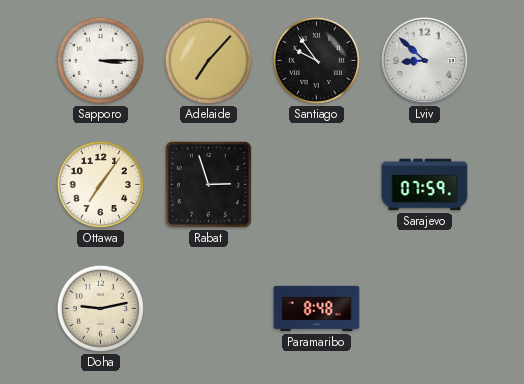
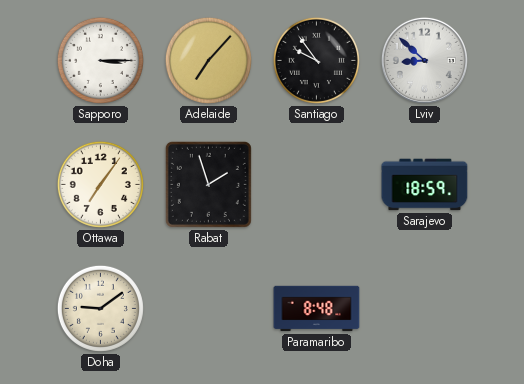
Rabat: 2:57 -> 1:57 (208, 184)
Sarajevo: 07:59 -> 18:59 (425, 185)
Doha: 9:13 -> 9:09 (100, 308)
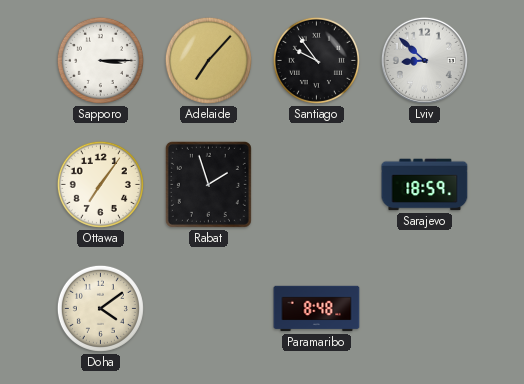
Doha: 9:09 -> 4:09 (100, 308)
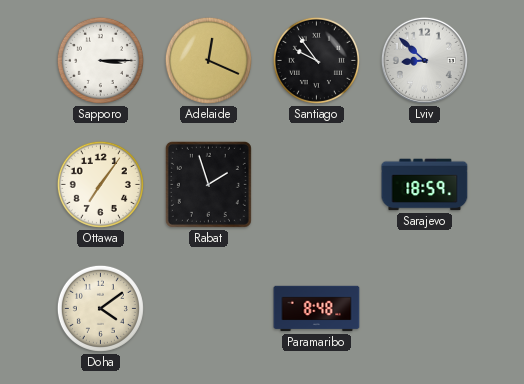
Adelaide: 7:07 -> 12:19 (208, 60)
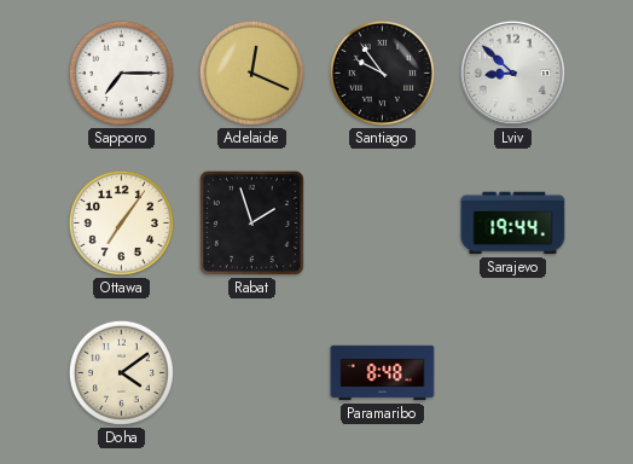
Sapporo: 3:15 -> 7:15 (121, 72)
Sarajevo: 18:59 -> 19:44 (513, 224)
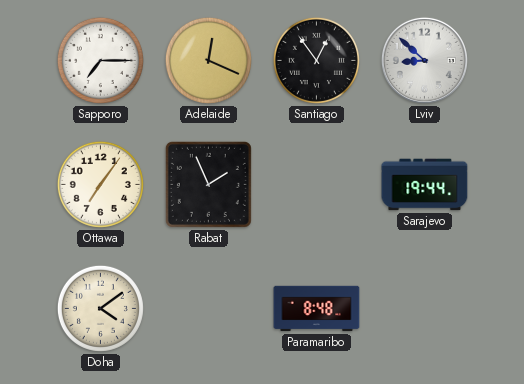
Santiago: 9:54 -> 12:54 (316, 60)
Rabat: 1:57 -> 1:56 (208, 184)
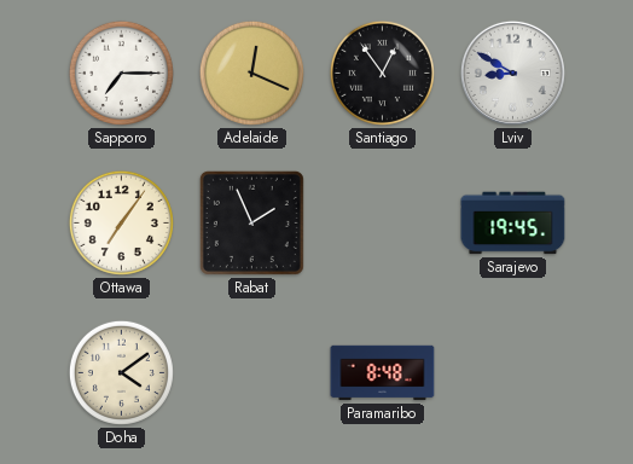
Lviv: 8:52 -> 8:50 (512, 72)
Sarajevo: 19:44 -> 19:45 (513, 224)
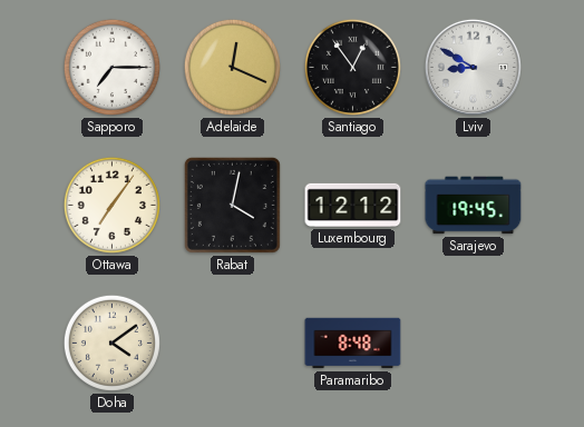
Rabat: 1:56 -> 4:02 (232, 205)
Luxembourg: none -> 12:12 (353, 205)
